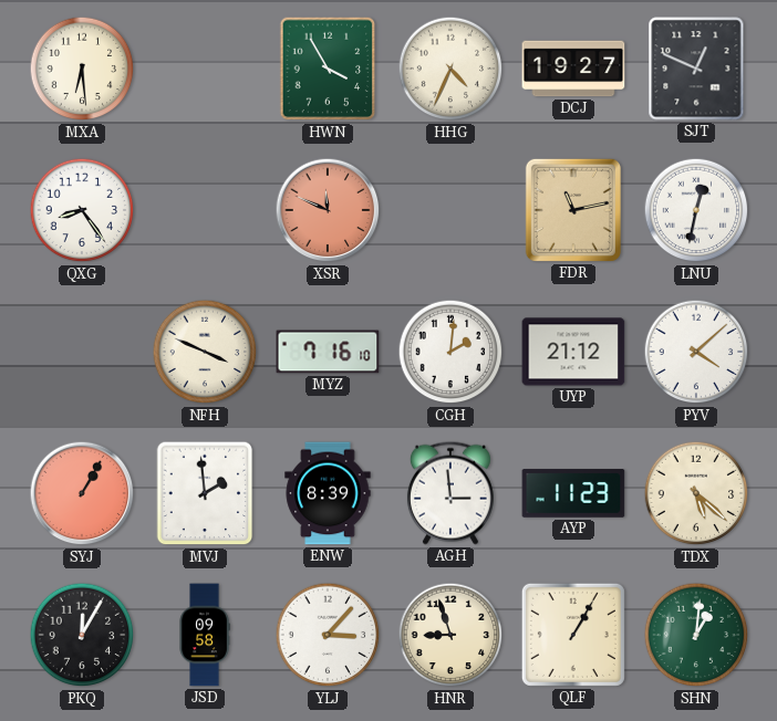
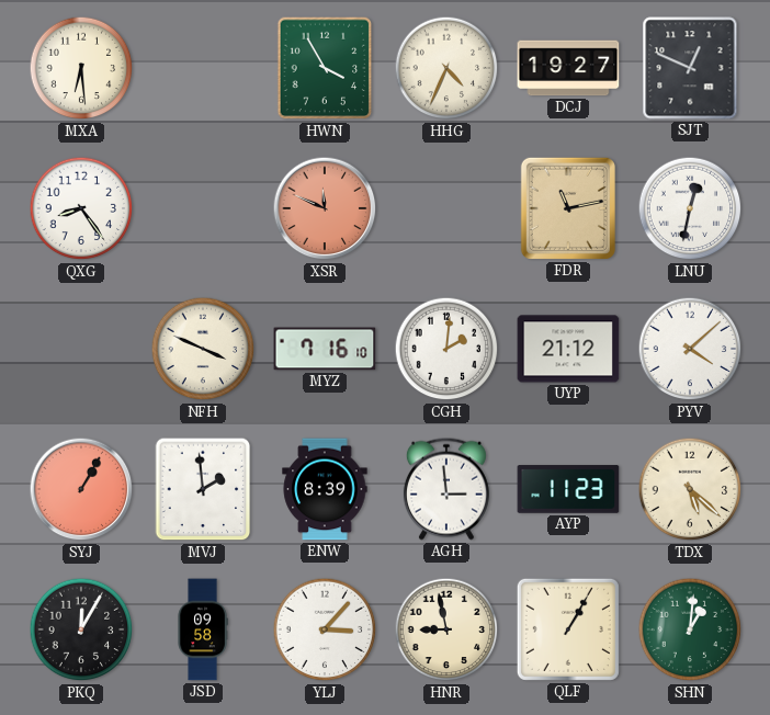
HNR: 8:57 -> 8:58 (446, 629)
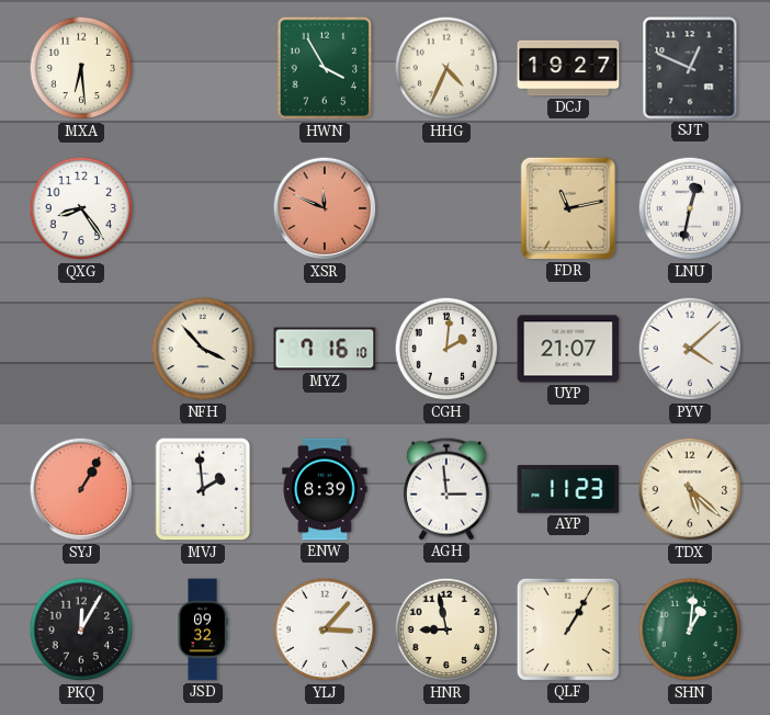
NFH: 3:49 -> 3:53 (203, 349)
UYP: 21:12 -> 21:07 (568, 349)
JSD: 09:58 -> 09:32 (203, 629)
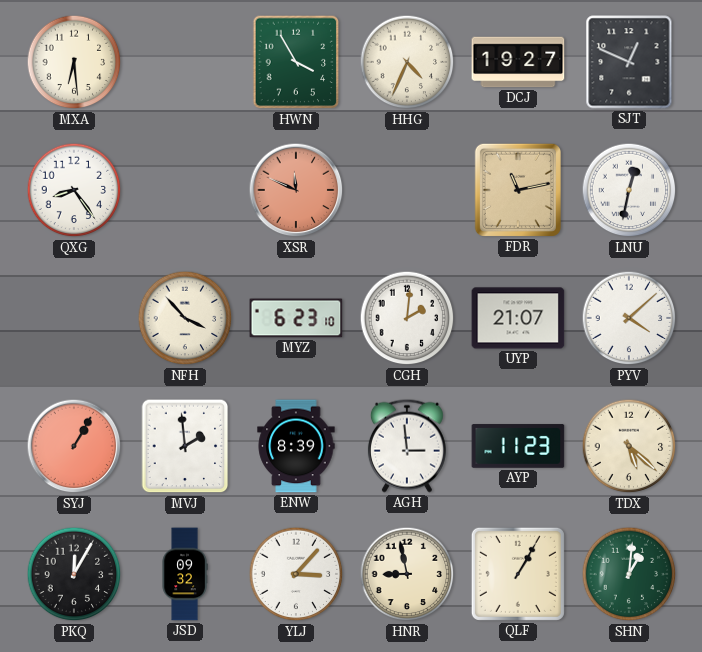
MYZ: 7:16 -> 6:23 (296, 318)
